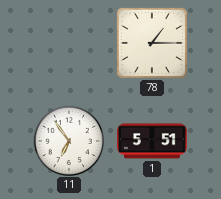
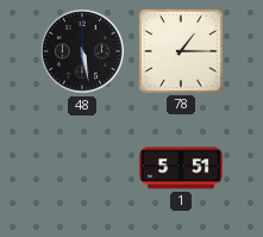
48: none -> 5:28 (82, 51)
11: 6:54 -> none (68, 140)
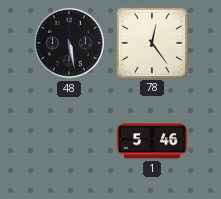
78: 1:15 -> 12:24 (152, 43)
1: 5:51 -> 5:46 (152, 141)
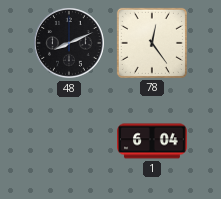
48: 5:28 -> 8:11 (69, 43)
1: 5:46 -> 6:04 (152, 141)
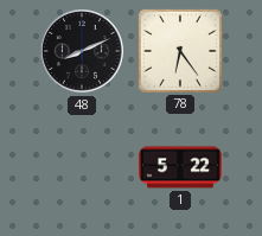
78: 12:24 -> 6:24 (180, 51)
1: 6:04 -> 5:22 (180, 167)
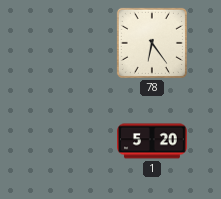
48: 8:11 -> none (82, 51)
1: 5:22 -> 5:20 (152, 141)
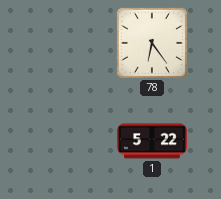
1: 5:20 -> 5:22 (152, 141)
